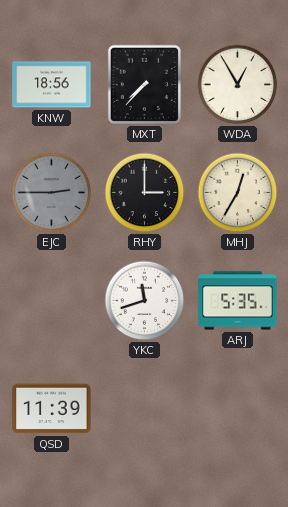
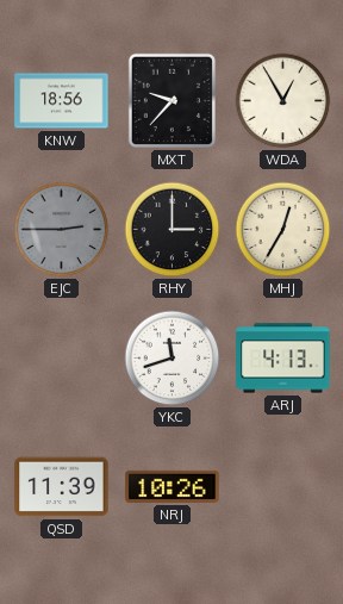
MXT: 7:37 -> 9:37 (171, 100)
ARJ: 5:35 -> 4:13 (283, 359)
NRJ: none -> 10:26 (173, 486)
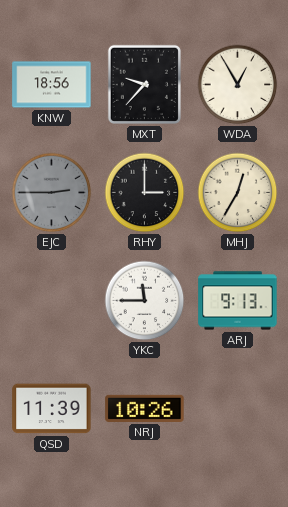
YKC: 11:42 -> 11:45 (145, 301)
ARJ: 4:13 -> 9:13 (238, 301)
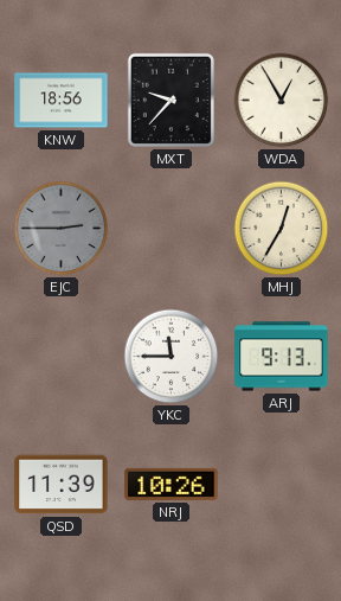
RHY: 3:00 -> none (145, 193)
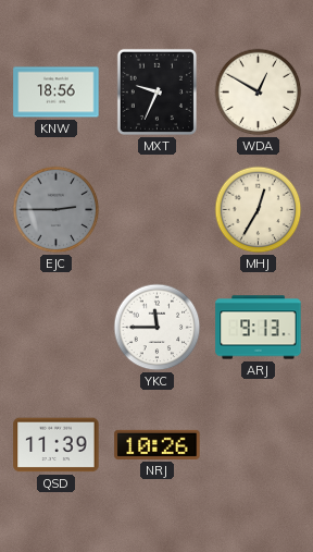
MXT: 9:37 -> 9:34 (156, 91)
WDA: 12:55 -> 12:50 (259, 93)
